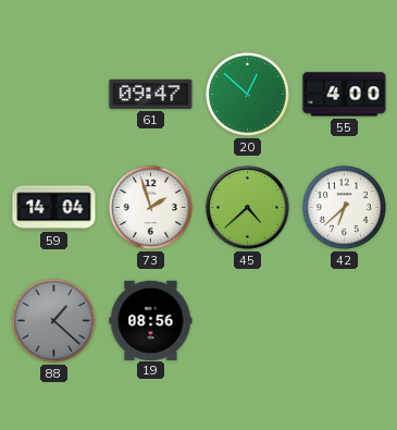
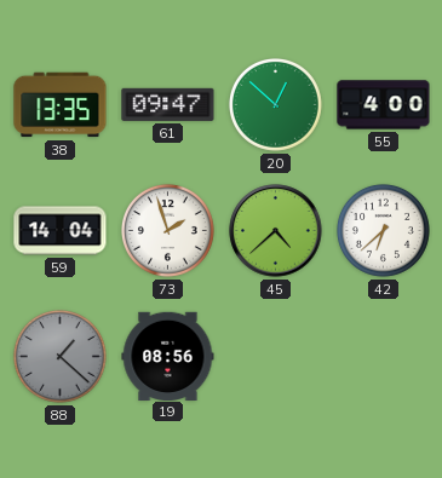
38: none -> 13:35 (61, 105)
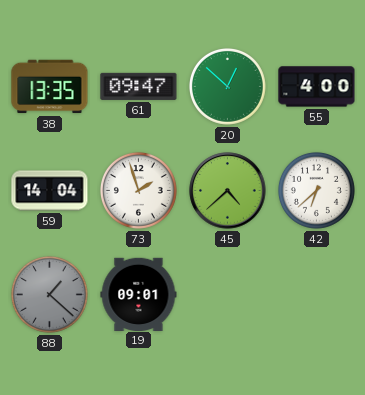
19: 08:56 -> 09:01 (139, 294)
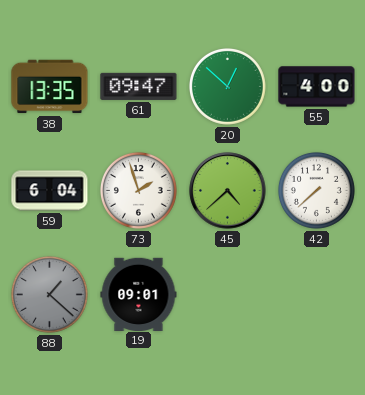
59: 14:04 -> 6:04 (50, 191)
42: 6:38 -> 7:38 (316, 190)
